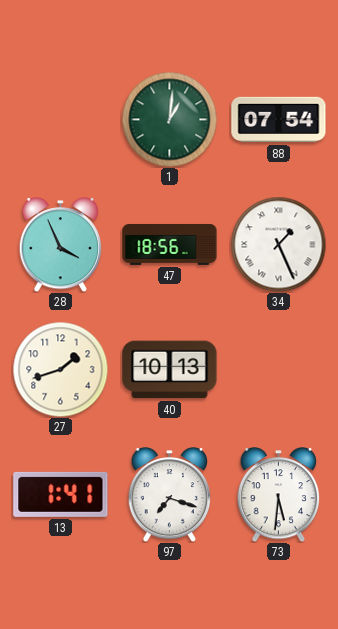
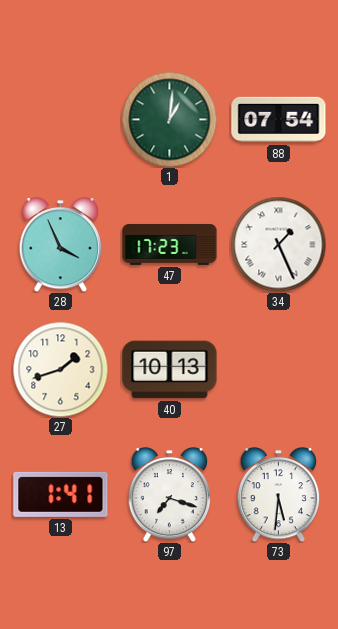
47: 18:56 -> 17:23 (170, 244)
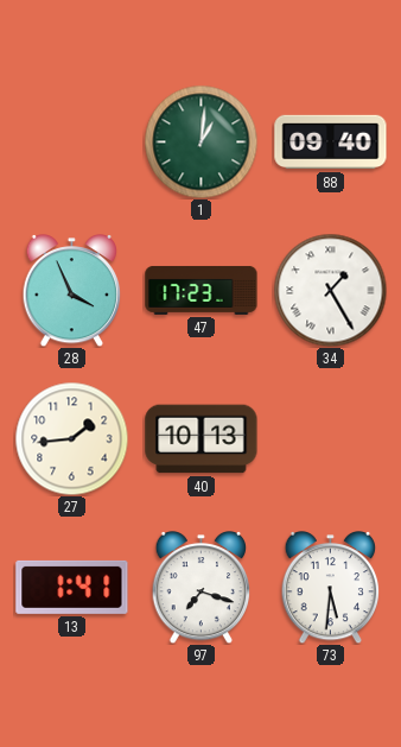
88: 07:54 -> 09:40 (331, 143)
34: 1:26 -> 1:25 (330, 290)
27: 1:42 -> 1:44 (71, 438)
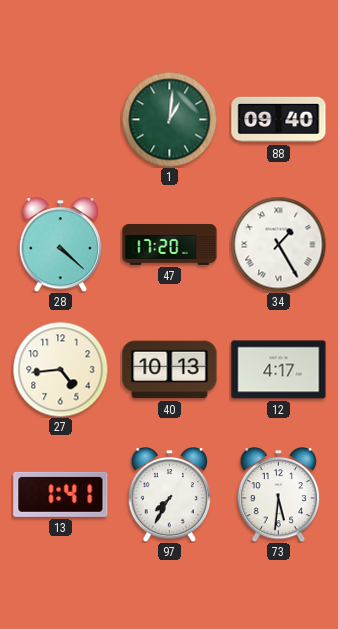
28: 3:56 -> 4:22 (61, 244)
47: 17:23 -> 17:20 (170, 244)
27: 1:44 -> 4:44 (60, 369)
12: none -> 4:17 (279, 370)
97: 7:18 -> 7:35 (170, 494)
